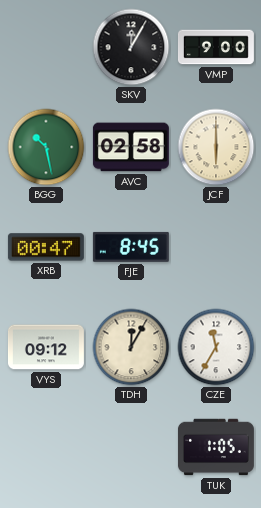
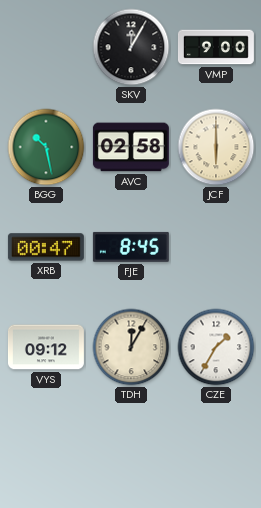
CZE: 11:35 -> 1:35 (216, 347)
TUK: 1:05 -> none (216, 447)
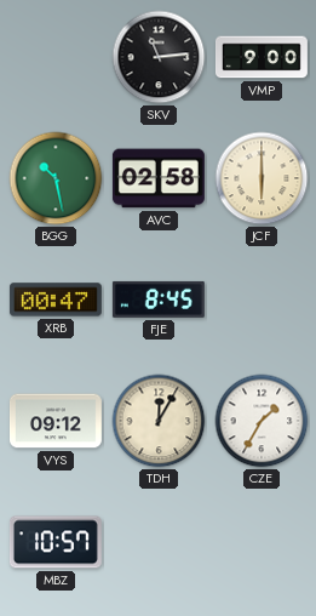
SKV: 12:05 -> 11:14 (159, 57)
MBZ: none -> 10:57 (56, 542)
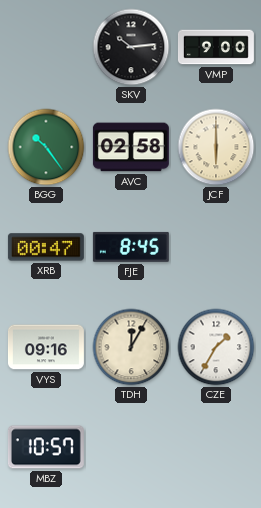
SKV: 11:14 -> 10:14 (131, 47)
BGG: 10:28 -> 10:24 (46, 147)
VYS: 09:12 -> 09:16 (46, 347)
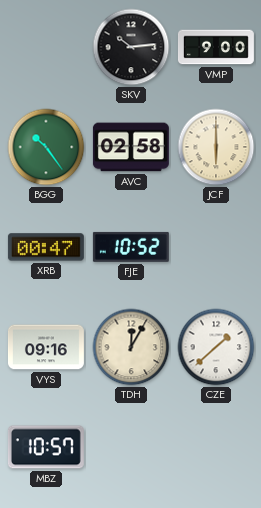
FJE: 8:45 -> 10:52 (131, 247)
CZE: 1:35 -> 1:38 (216, 347)
